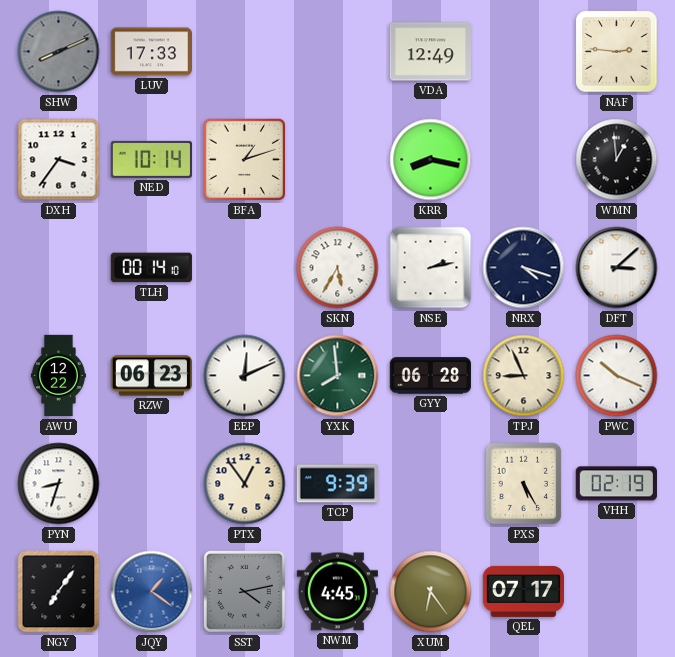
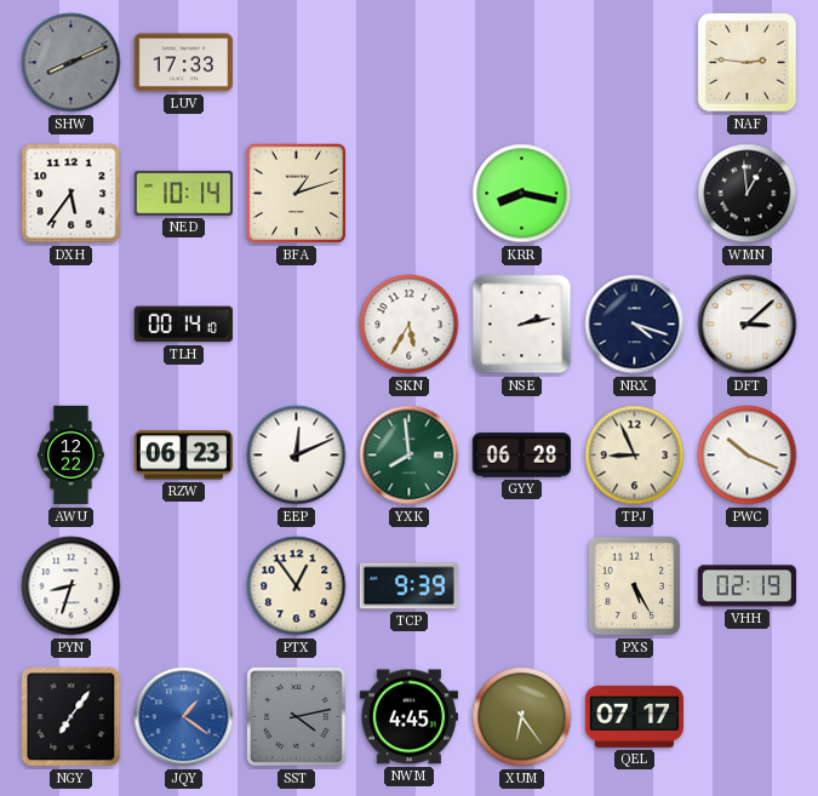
VDA: 12:49 -> none (430, 52)
DXH: 3:36 -> 5:36 (71, 194)
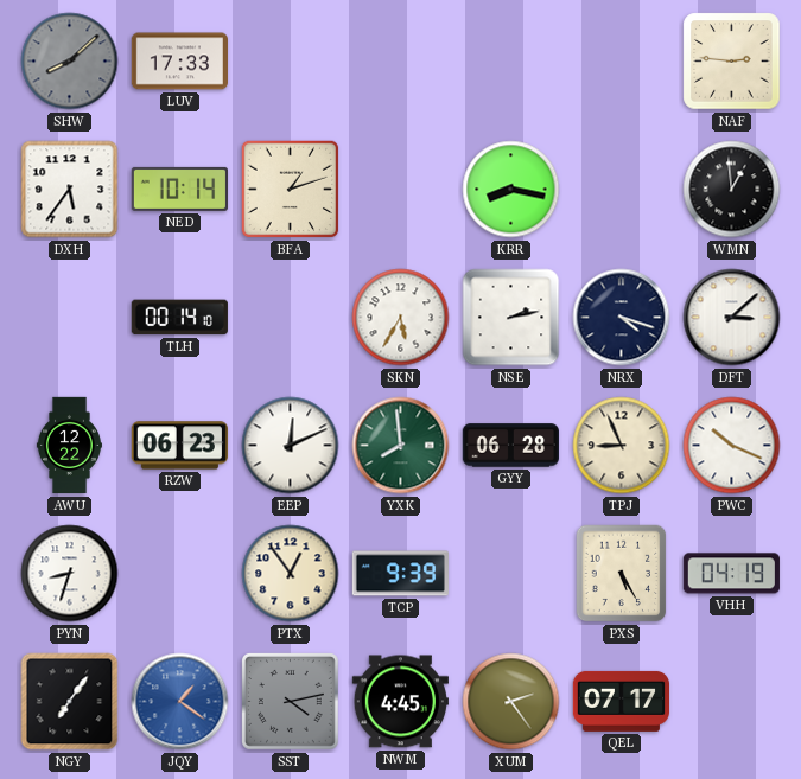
SHW: 8:11 -> 8:08 (70, 62)
VHH: 02:19 -> 04:19 (731, 574)
XUM: 6:24 -> 2:24 (511, 702)
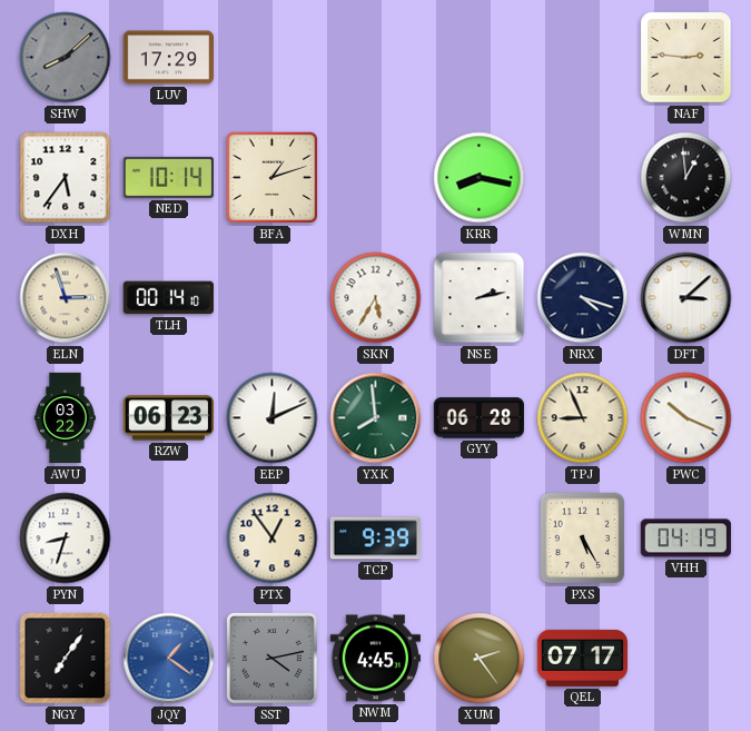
LUV: 17:33 -> 17:29 (168, 58)
ELN: none -> 2:57 (66, 298)
AWU: 12:22 -> 03:22 (65, 418)
